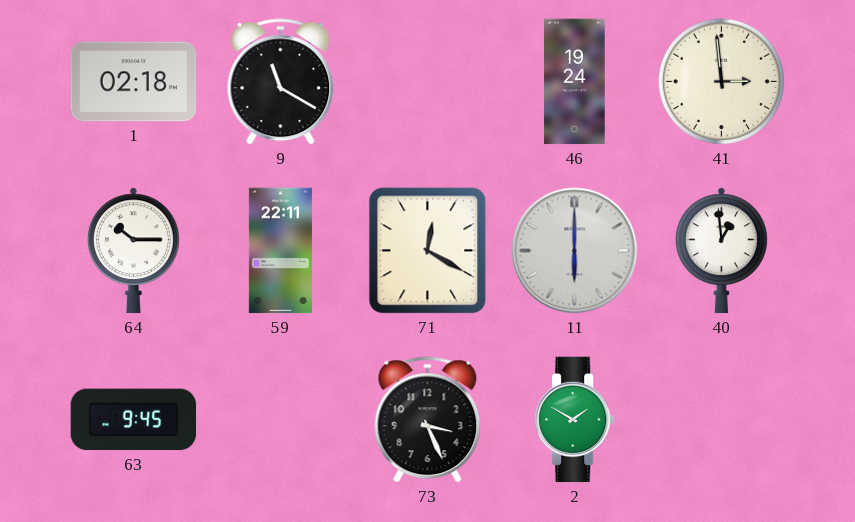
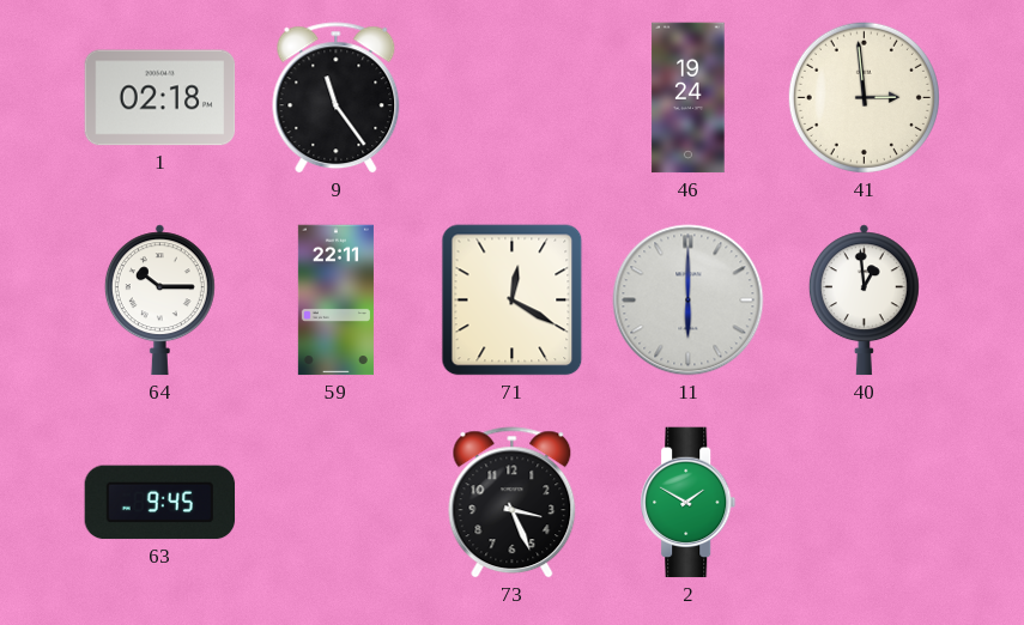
9: 11:20 -> 11:24 (337, 98)
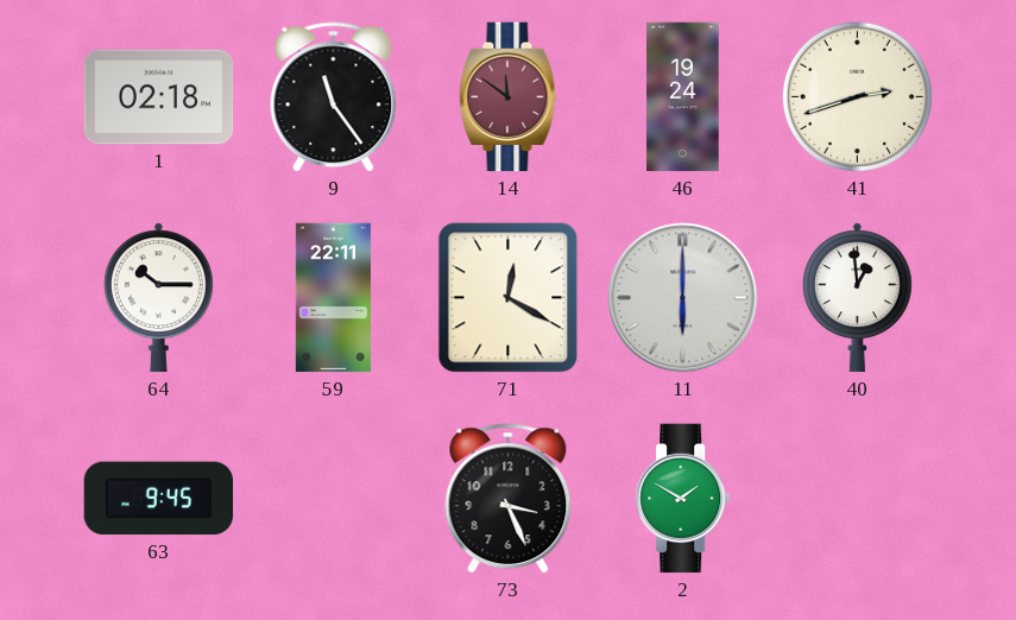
14: none -> 11:51 (509, 97)
41: 2:59 -> 2:42 (857, 96)
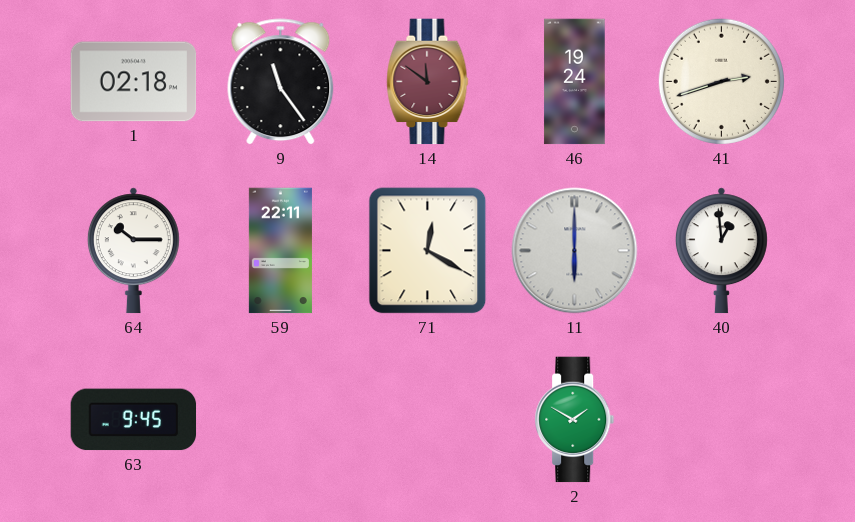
73: 3:26 -> none (509, 499)
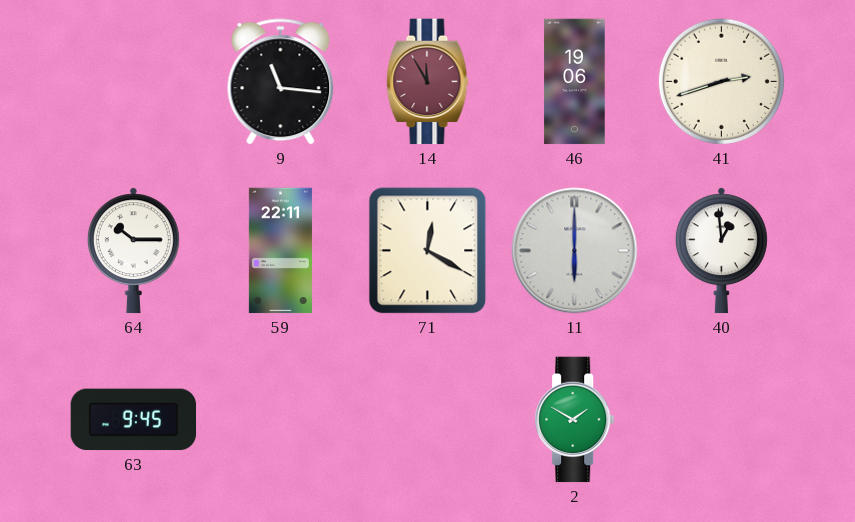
1: 02:18 -> none (134, 82)
9: 11:24 -> 11:16 (281, 82)
14: 11:51 -> 11:55 (428, 82)
46: 19:24 -> 19:06 (575, 82)
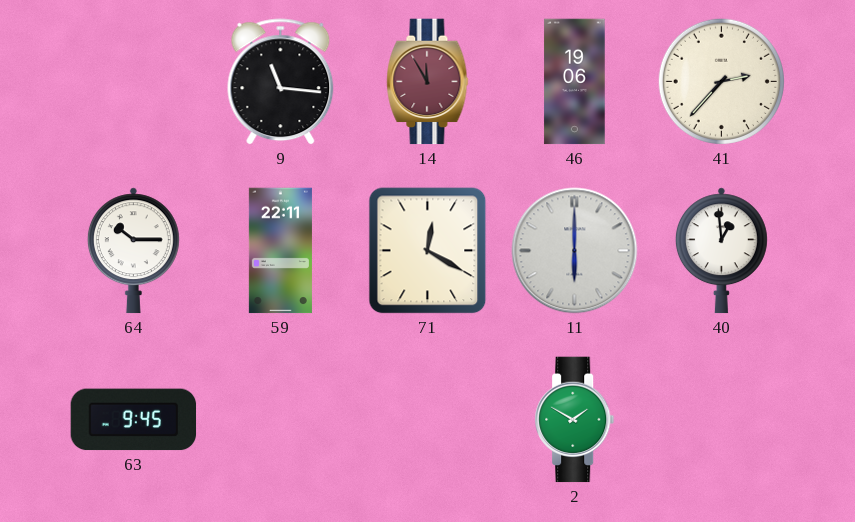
41: 2:42 -> 2:37 (721, 81)
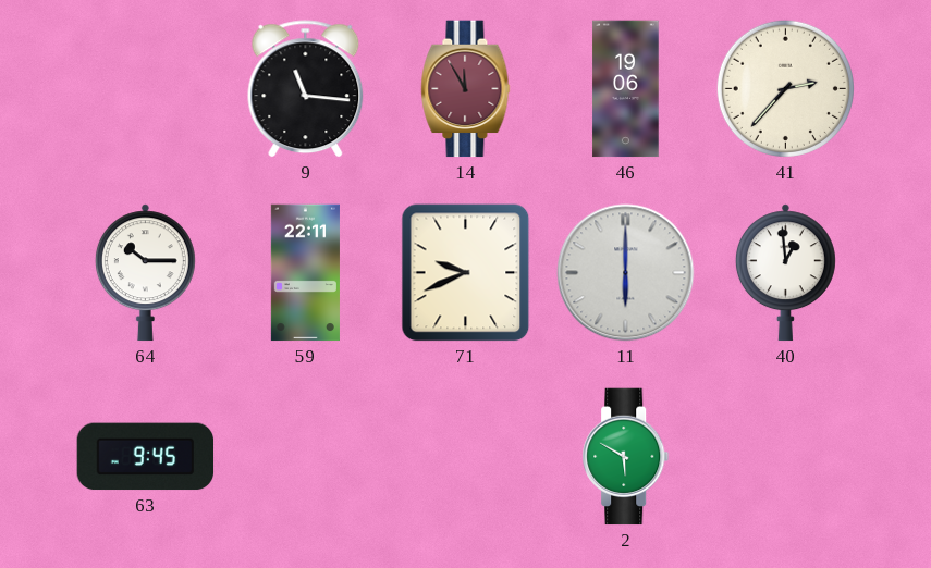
71: 12:20 -> 9:41 (466, 273)
2: 1:50 -> 5:50 (626, 457)
